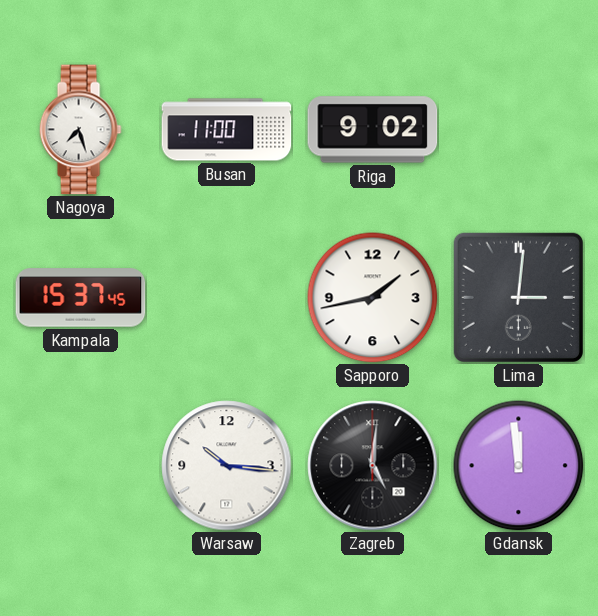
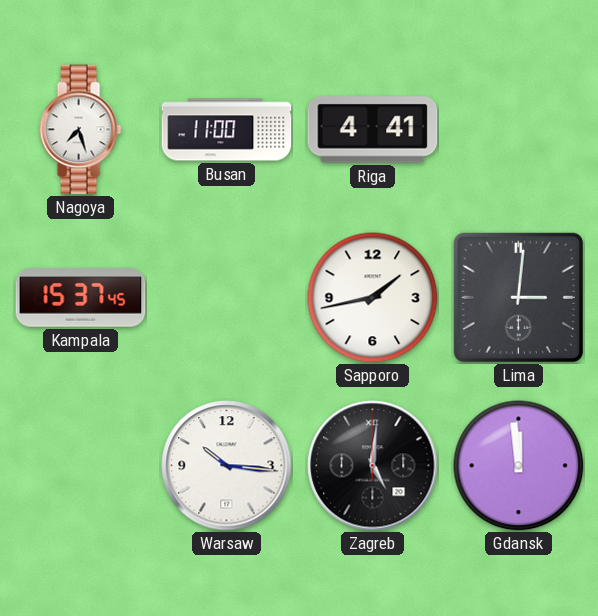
Riga: 9:02 -> 4:41 (373, 130)
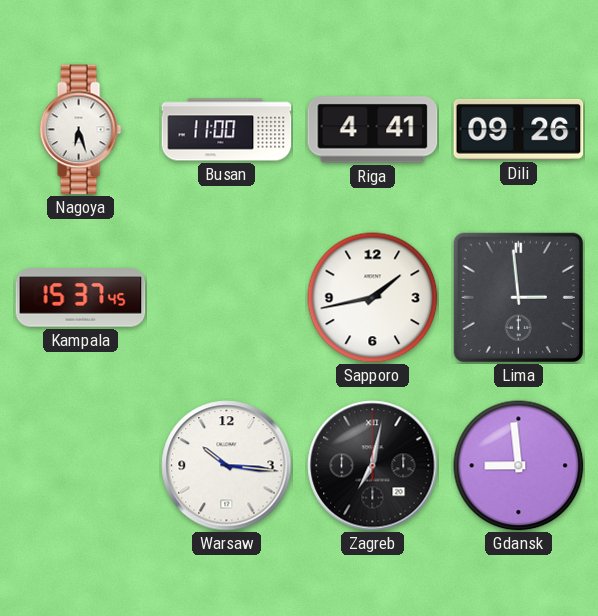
Nagoya: 7:27 -> 6:27 (80, 130)
Dili: none -> 09:26 (519, 129)
Lima: 3:01 -> 2:59 (518, 297)
Zagreb: 5:01 -> 7:02 (373, 466)
Gdansk: 11:59 -> 8:59 (519, 466)
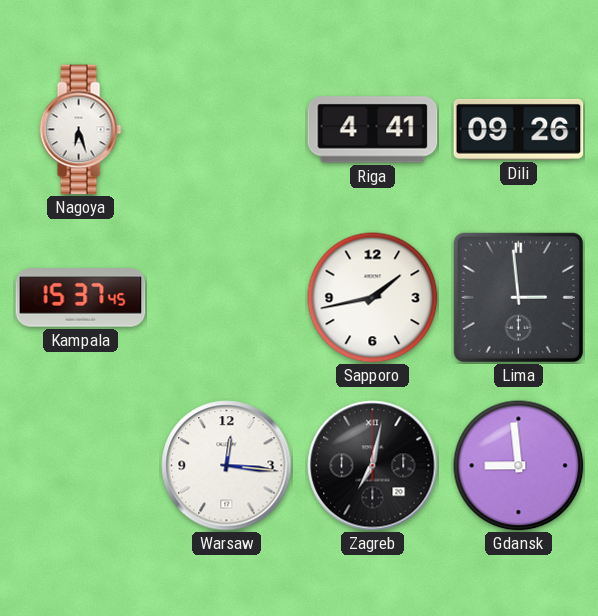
Busan: 11:00 -> none (227, 130)
Warsaw: 10:16 -> 12:16 (227, 466)
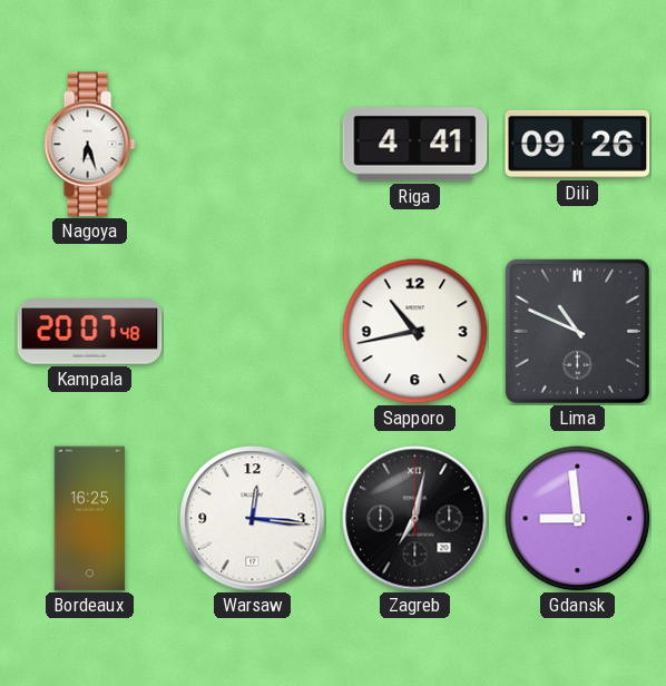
Kampala: 15:37 -> 20:07 (90, 332)
Sapporo: 1:43 -> 10:43 (415, 332)
Lima: 2:59 -> 10:49 (577, 331)
Bordeaux: none -> 16:25 (90, 519)
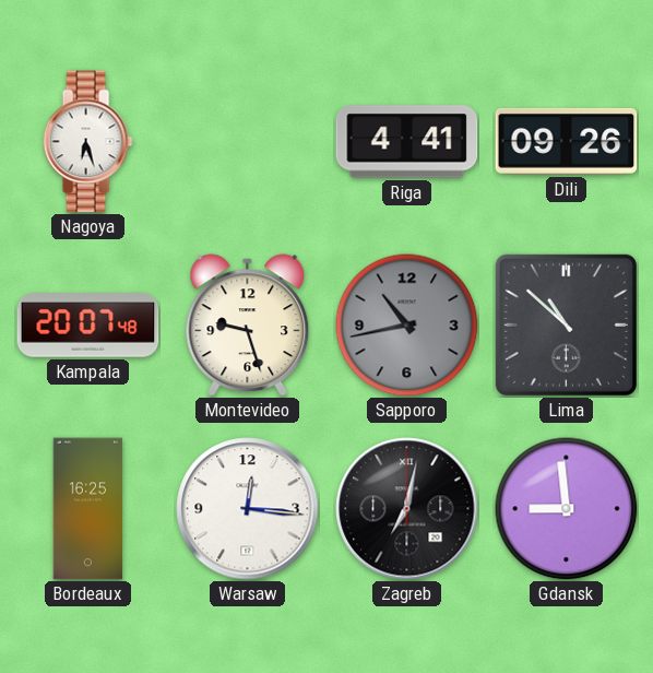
Montevideo: none -> 9:27 (248, 326)
Sapporo dial: white -> grey (407, 326)
Lima: 10:49 -> 10:52 (566, 324)
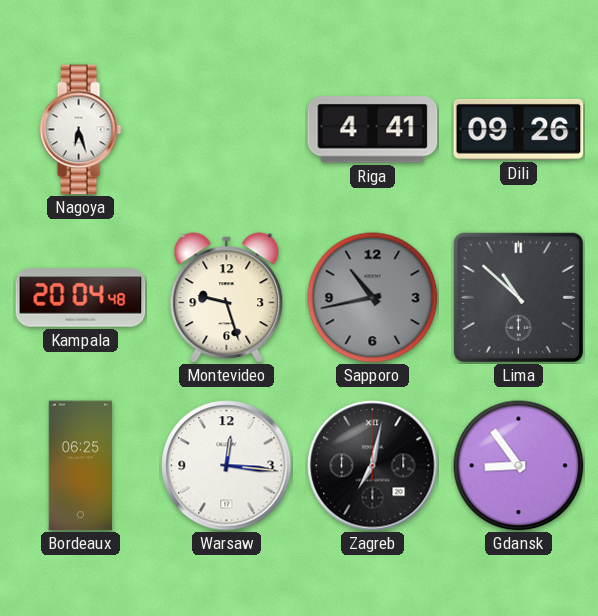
Kampala: 20:07 -> 20:04 (81, 298)
Bordeaux: 16:25 -> 06:25 (81, 466)
Gdansk: 8:59 -> 8:54 (519, 466)
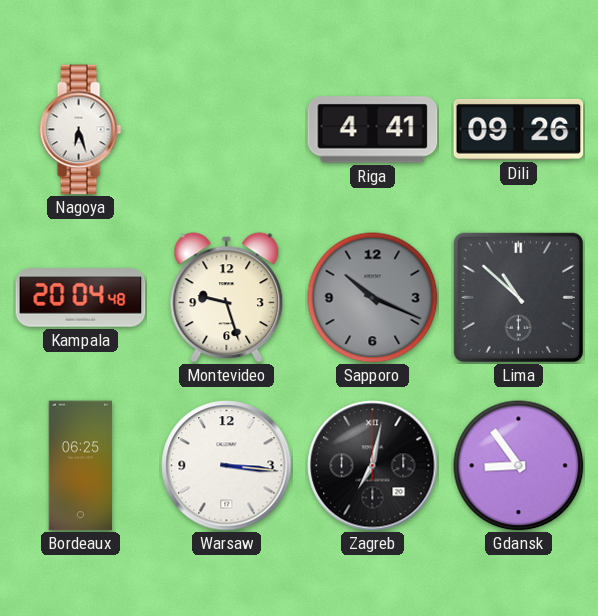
Sapporo: 10:43 -> 10:19 (373, 298)
Warsaw: 12:16 -> 3:16 (227, 466)
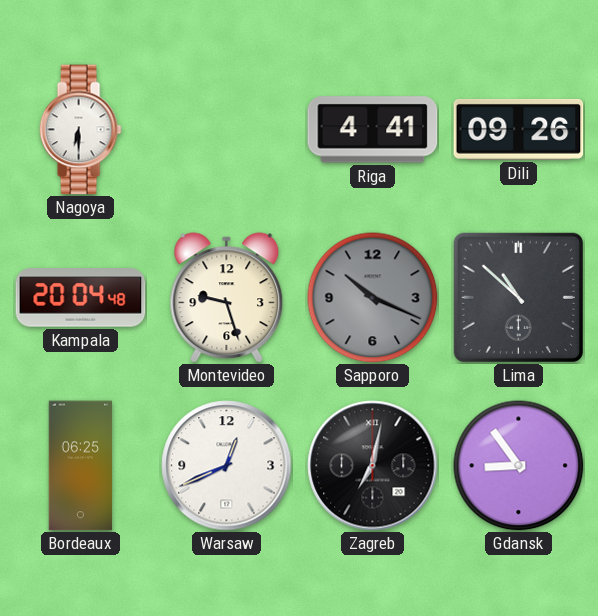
Nagoya: 6:27 -> 6:30 (80, 130)
Warsaw: 3:16 -> 12:41 (227, 466)
